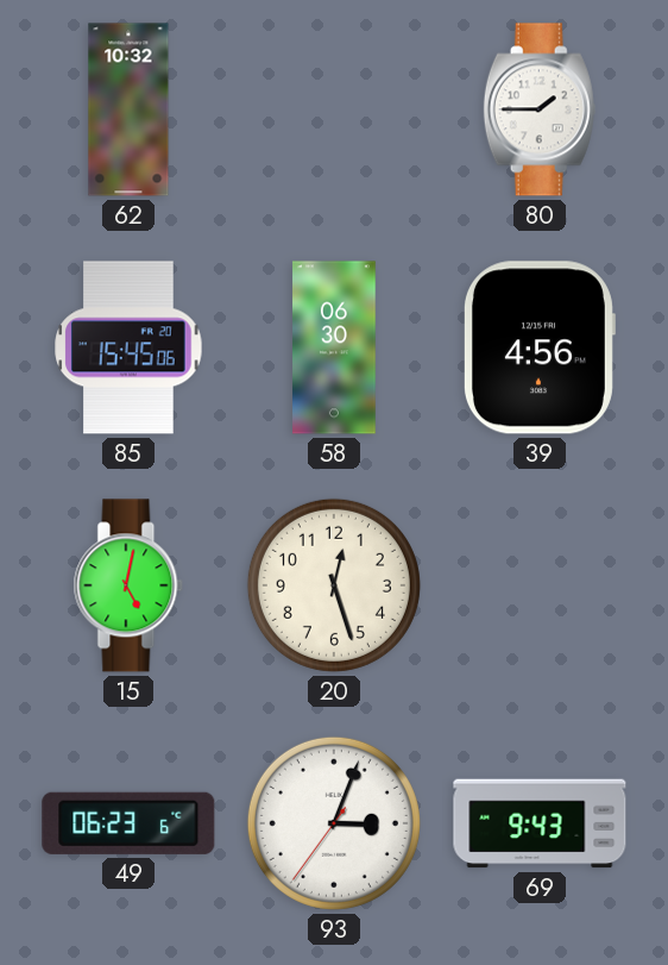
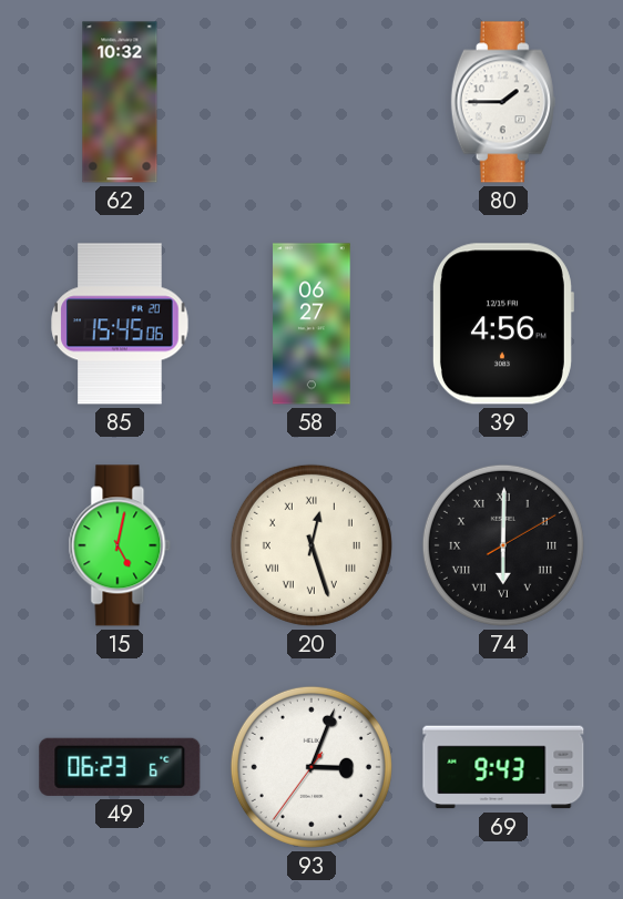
58: 06:30 -> 06:27 (311, 324)
20 numerals: Arabic -> Roman (311, 545)
74: none -> 6:00 (503, 545)
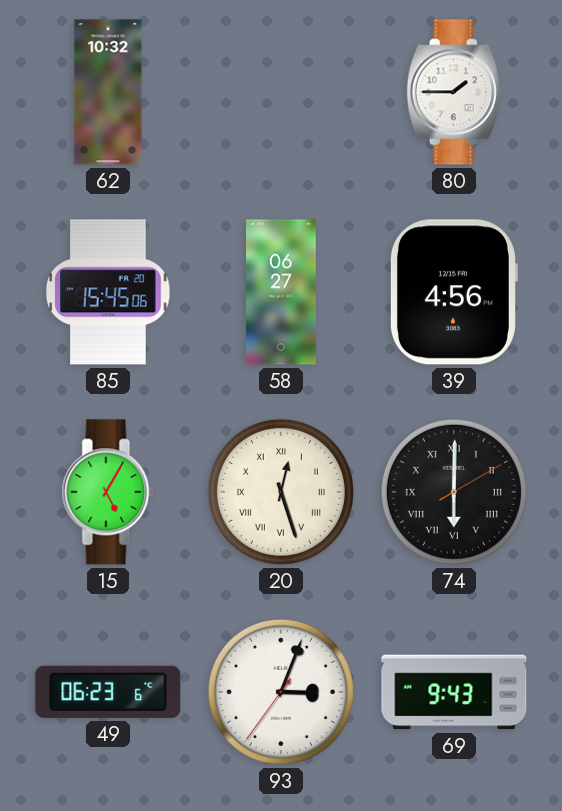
15: 5:02 -> 5:05 (108, 492)
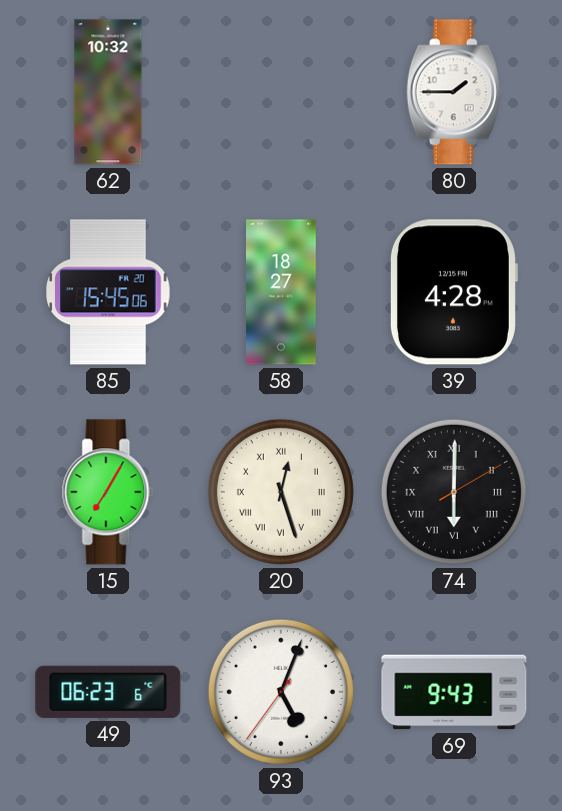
58: 06:27 -> 18:27 (281, 292)
39: 4:56 -> 4:28 (453, 292)
15: 5:05 -> 7:05 (108, 492)
93: 3:03 -> 5:03 (281, 692)
